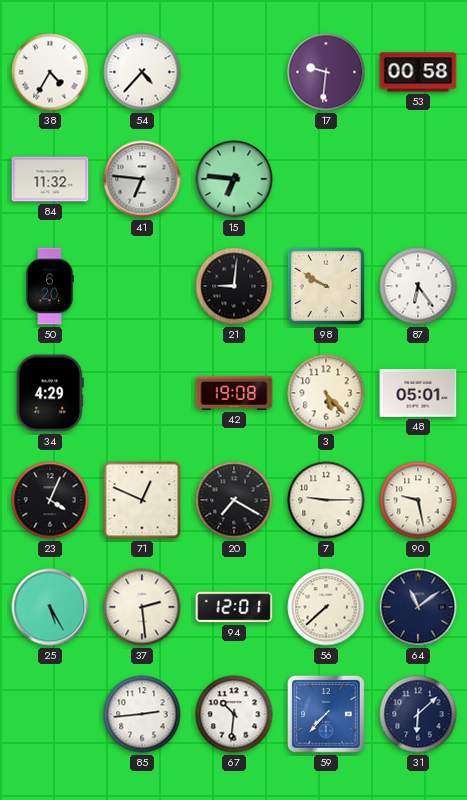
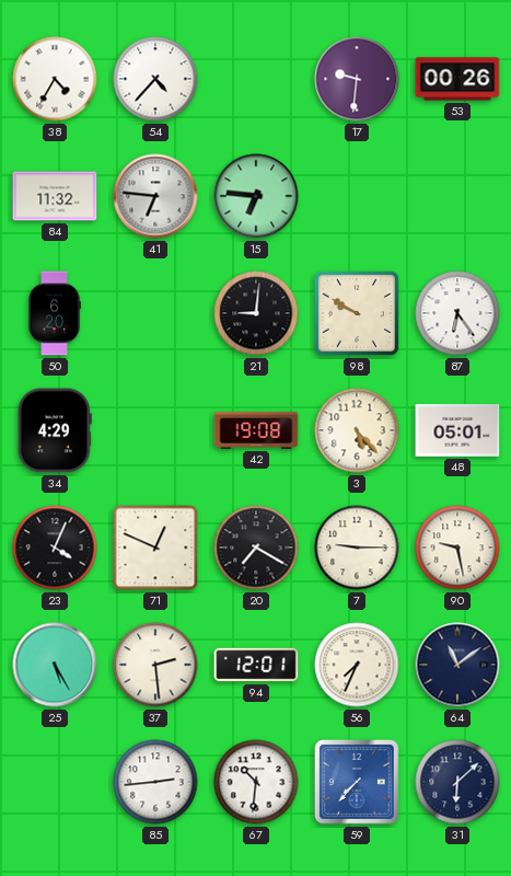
53: 00:58 -> 00:26 (457, 79)
56: 7:38 -> 7:34 (357, 665)
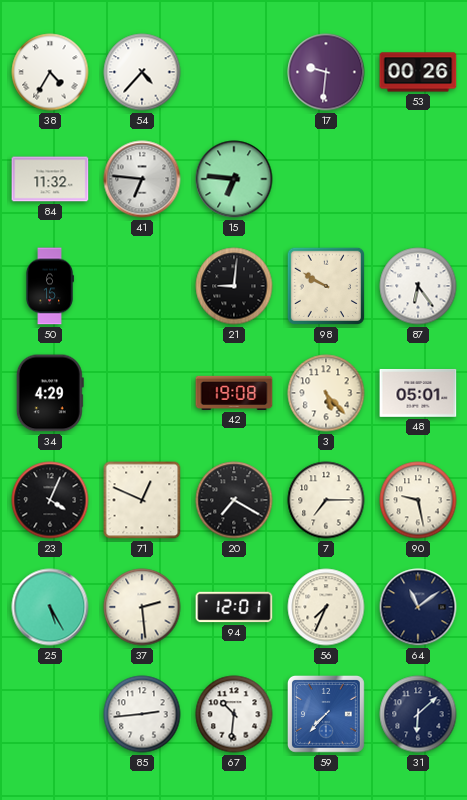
50: 6:20 -> 6:15 (50, 286)
7: 9:15 -> 7:15 (326, 500)
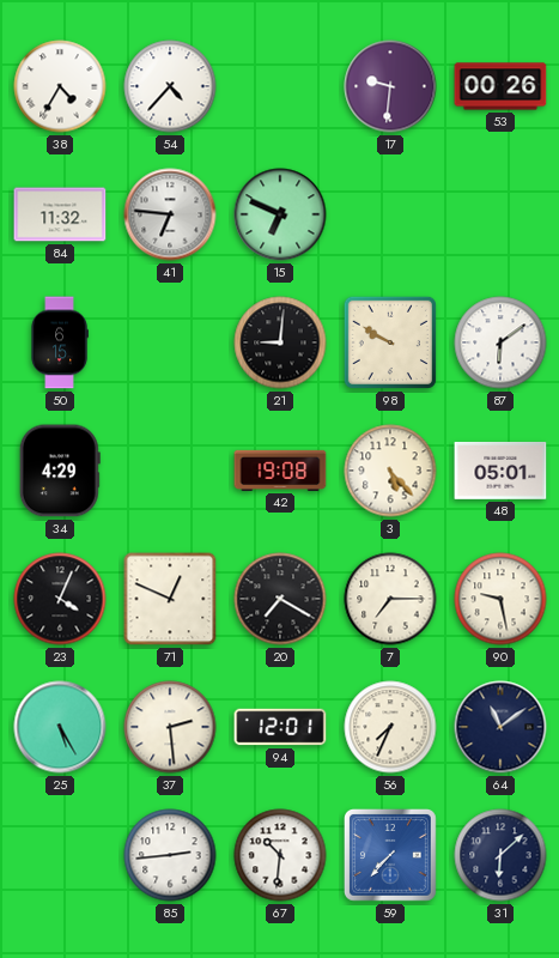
15: 6:46 -> 6:49 (280, 214)
87: 6:24 -> 6:09 (500, 342)
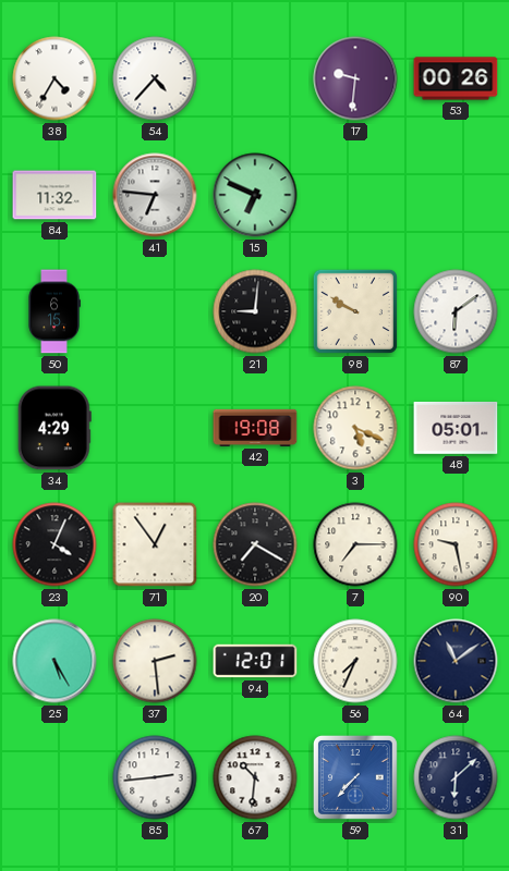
3: 5:23 -> 5:19 (355, 428)
71: 12:49 -> 12:54 (155, 544)
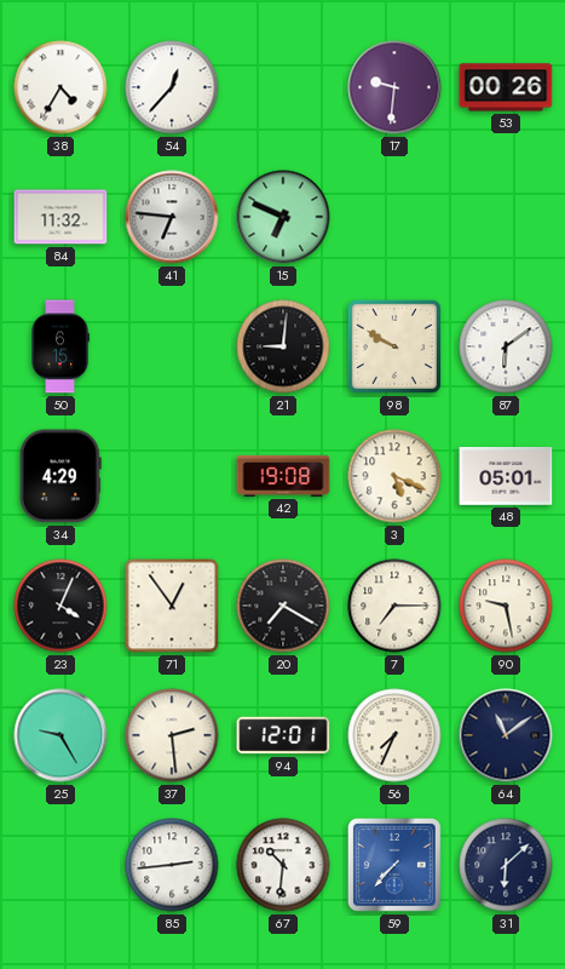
54: 4:37 -> 12:37 (172, 87)
25: 5:25 -> 9:25 (60, 735)
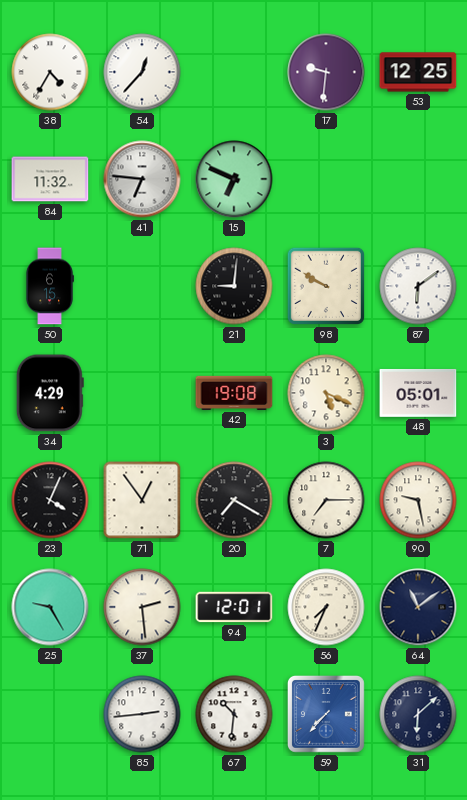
53: 00:26 -> 12:25 (418, 72)
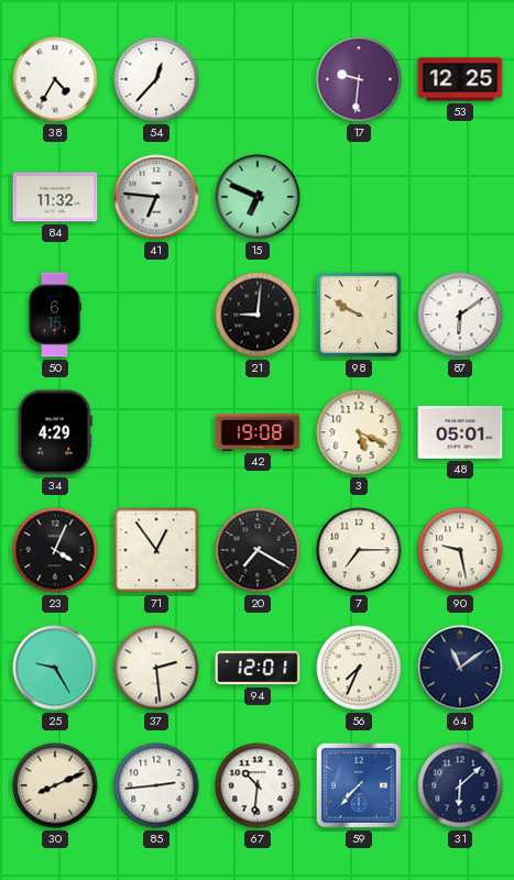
30: none -> 8:11 (55, 785)
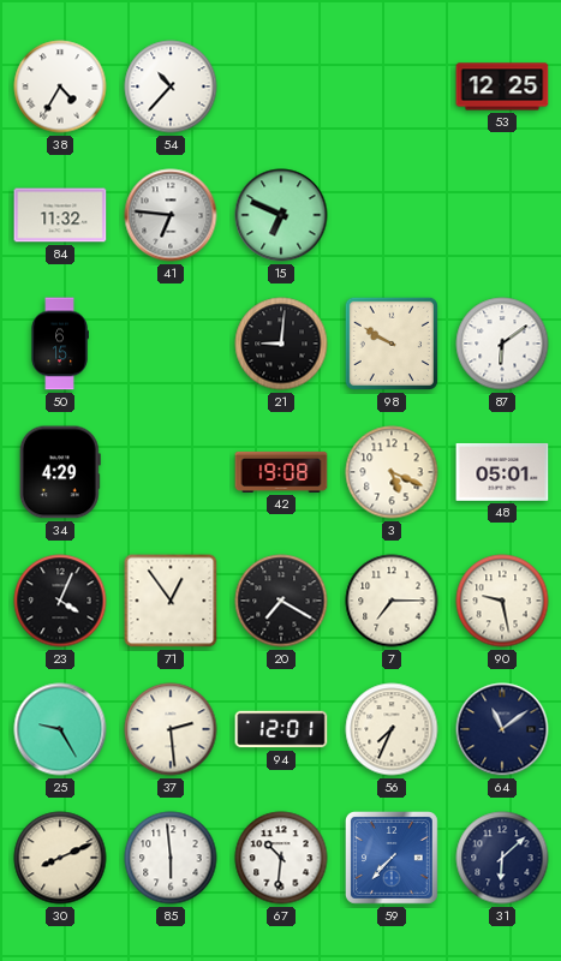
54: 12:37 -> 10:37 (171, 86)
17: 9:31 -> none (359, 79)
85: 2:44 -> 5:59 (171, 858)
